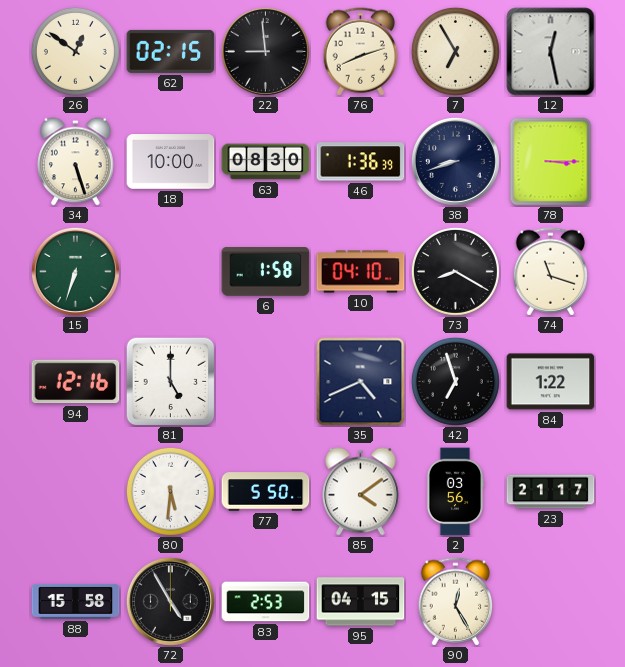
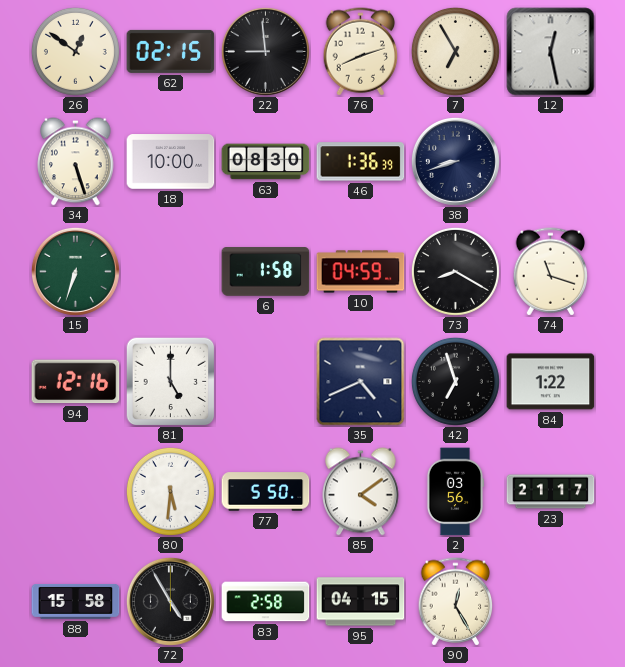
78: 3:15 -> none (551, 162)
10: 04:10 -> 04:59 (361, 272)
83: 2:53 -> 2:58 (266, 602)
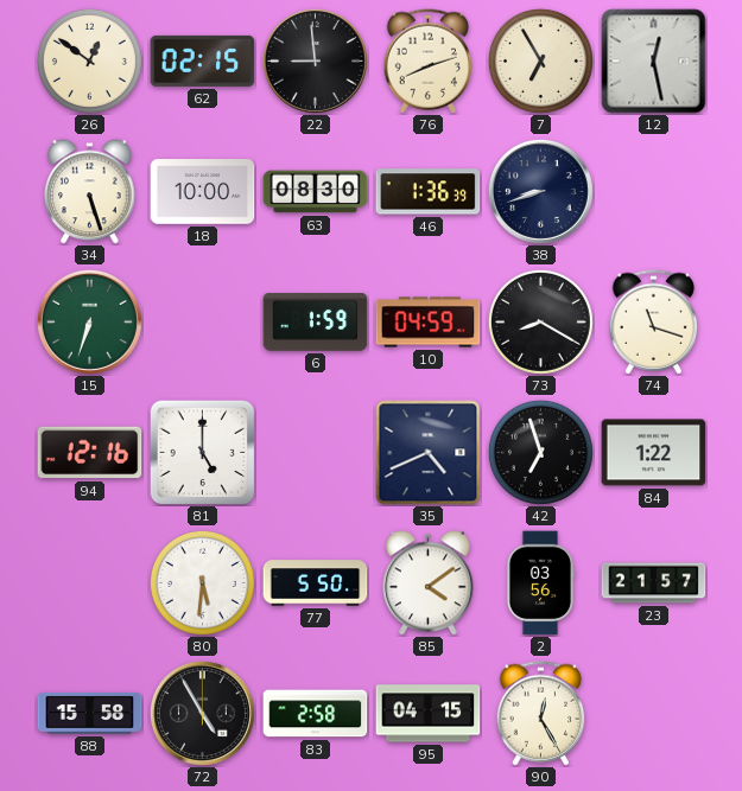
6: 1:58 -> 1:59 (316, 323)
23: 21:17 -> 21:57 (654, 583)
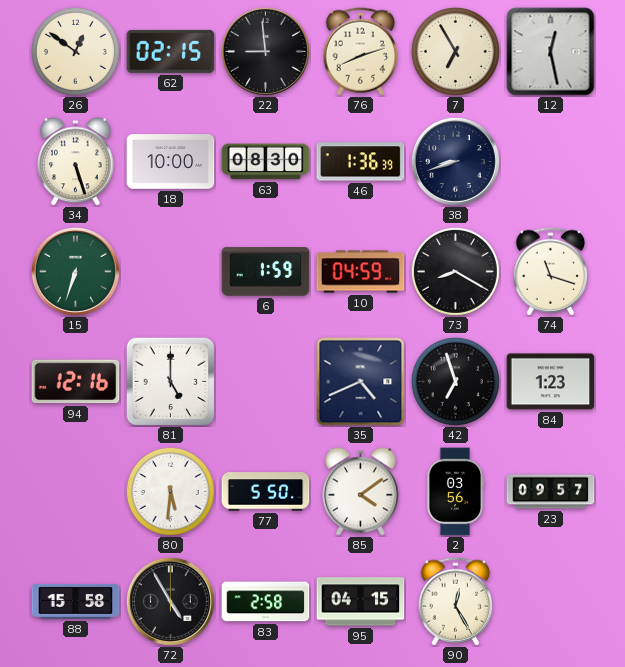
84: 1:22 -> 1:23 (551, 382)
23: 21:57 -> 09:57 (551, 492)
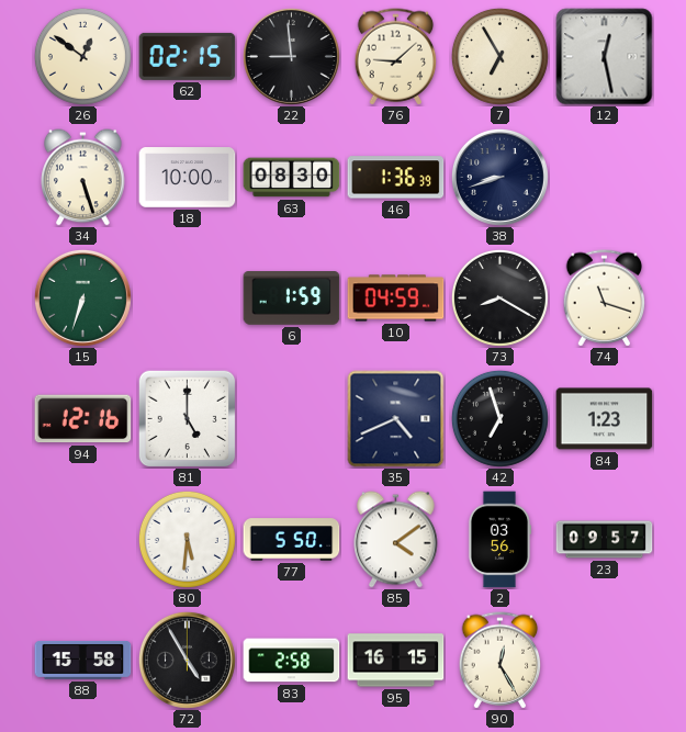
76: 8:12 -> 9:08 (396, 57)
95: 04:15 -> 16:15 (396, 661)
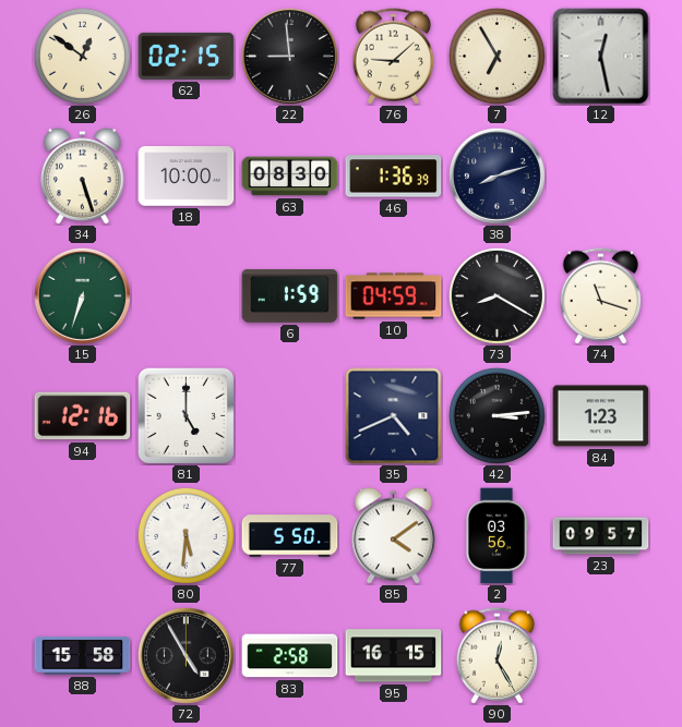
38: 8:42 -> 8:12 (496, 175)
42: 6:57 -> 3:14 (496, 415)
